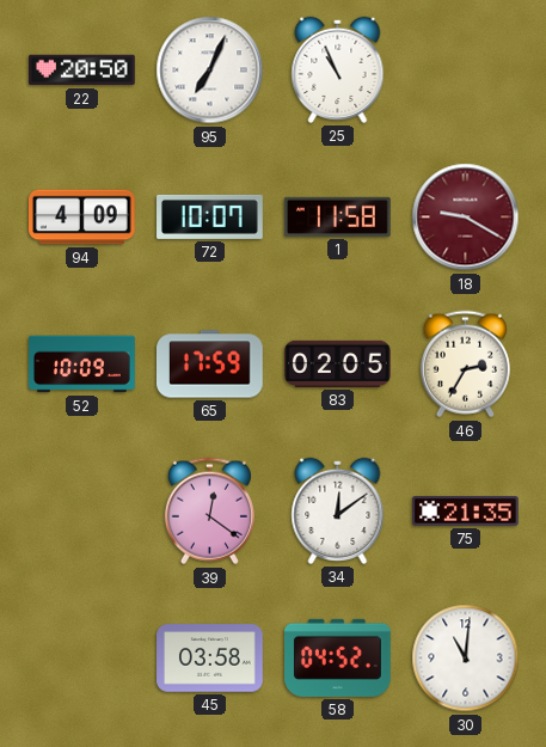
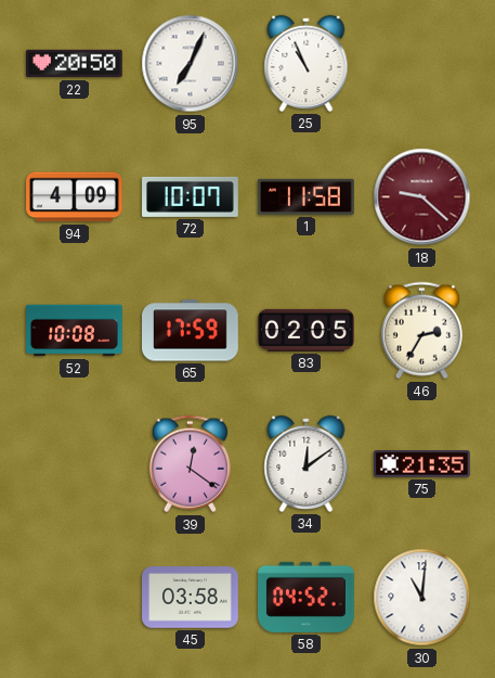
18: 9:20 -> 9:22 (422, 197)
52: 10:09 -> 10:08 (75, 331)
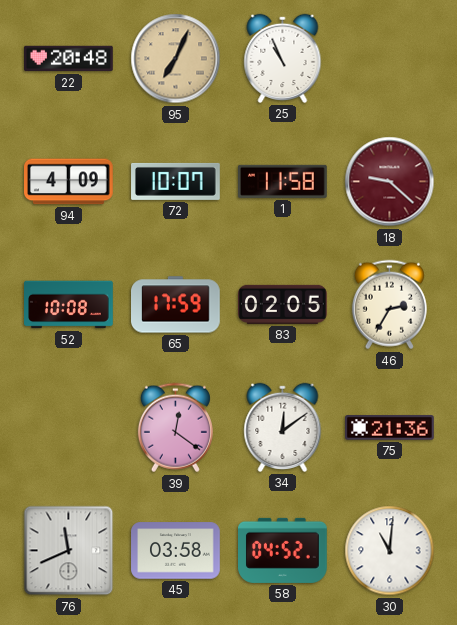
22: 20:50 -> 20:48 (69, 59)
95 dial: white -> champagne (176, 59)
75: 21:35 -> 21:36 (390, 428)
76: none -> 11:41 (69, 551)
